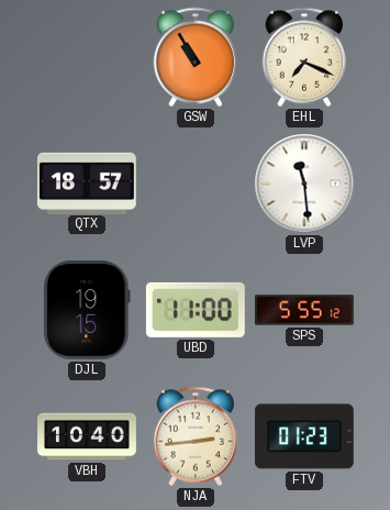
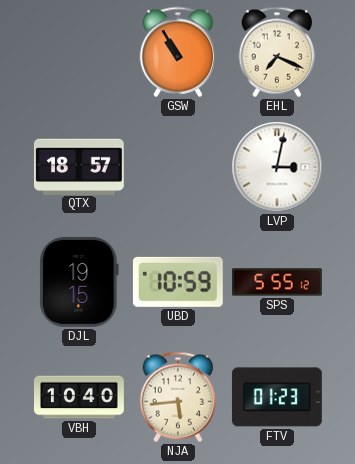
LVP: 11:29 -> 3:02 (277, 167)
UBD: 11:00 -> 10:59 (178, 282)
NJA: 2:44 -> 5:44 (178, 397)
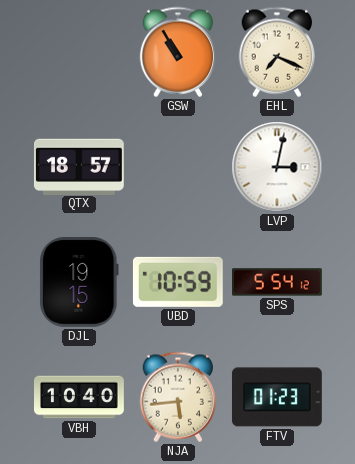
SPS: 5:55 -> 5:54 (278, 282)
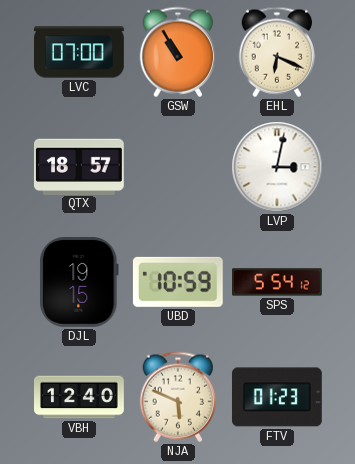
LVC: none -> 07:00 (80, 52)
EHL: 7:19 -> 6:19 (277, 52)
VBH: 10:40 -> 12:40 (80, 397)
NJA: 5:44 -> 5:49 (178, 397)
